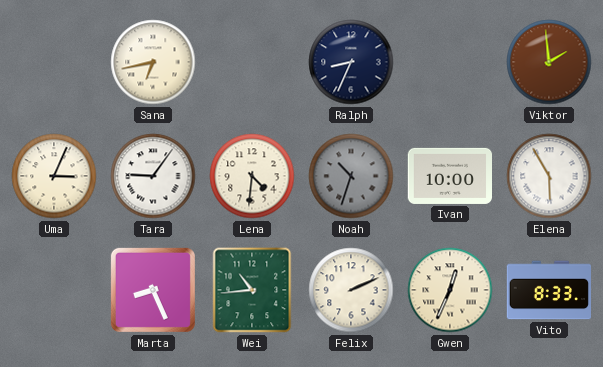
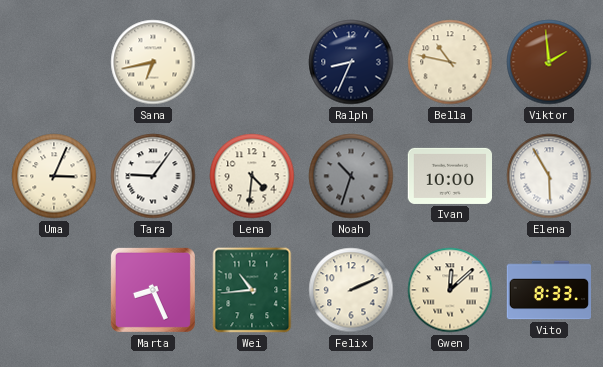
Bella: none -> 10:47 (450, 62)
Gwen: 12:34 -> 12:08 (450, 290)
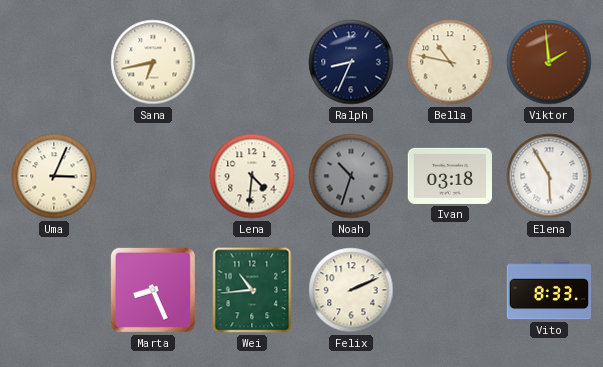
Tara: 9:06 -> none (153, 176)
Ivan: 10:00 -> 03:18 (449, 176)
Gwen: 12:08 -> none (450, 290)
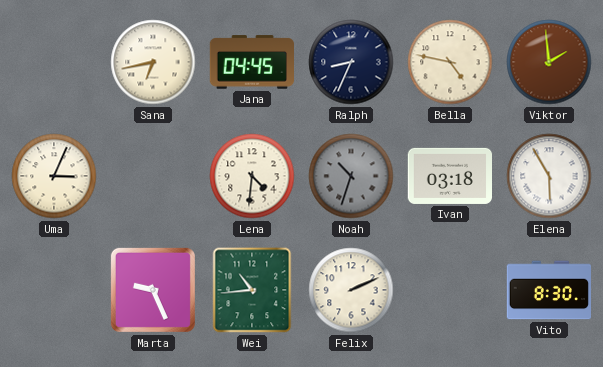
Jana: none -> 04:45 (251, 62)
Bella: 10:47 -> 4:47 (450, 62)
Marta: 8:26 -> 9:26 (153, 290)
Vito: 8:33 -> 8:30 (548, 290)
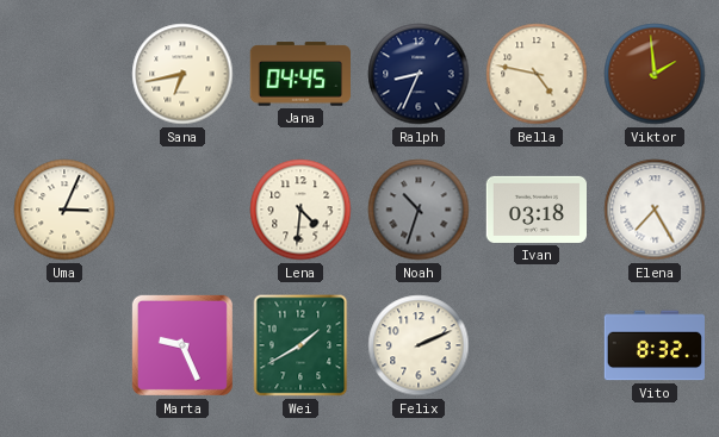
Elena: 5:55 -> 7:25 (655, 210)
Wei: 10:44 -> 1:40 (300, 345)
Vito: 8:30 -> 8:32 (653, 345)
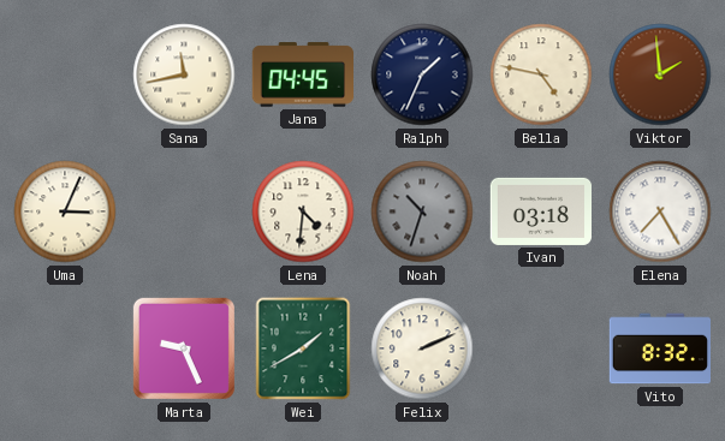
Sana: 6:43 -> 11:43 (184, 75)
Ralph: 8:34 -> 1:34 (422, 75)
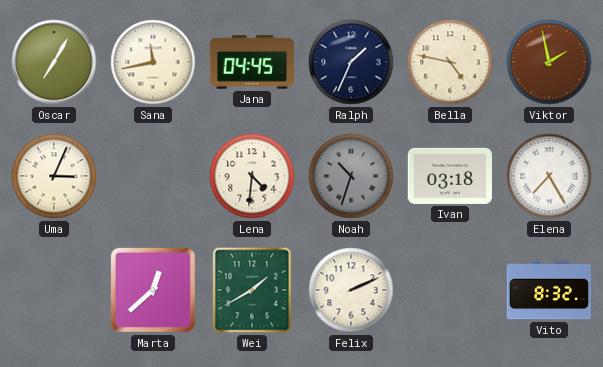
Oscar: none -> 7:05 (54, 62)
Viktor: 1:59 -> 1:58 (549, 62)
Marta: 9:26 -> 12:38 (153, 290)
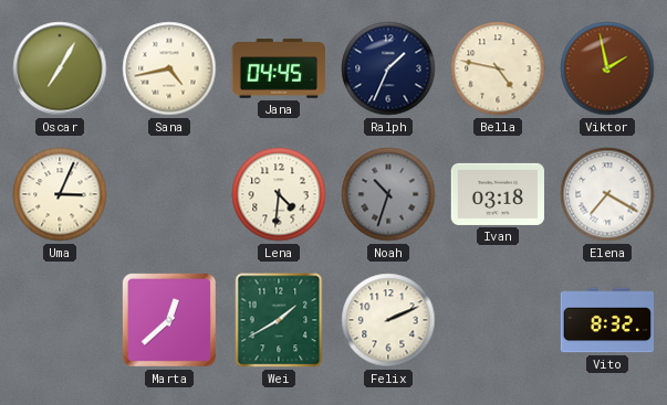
Sana: 11:43 -> 4:43 (169, 68)
Elena: 7:25 -> 7:20 (607, 194)
